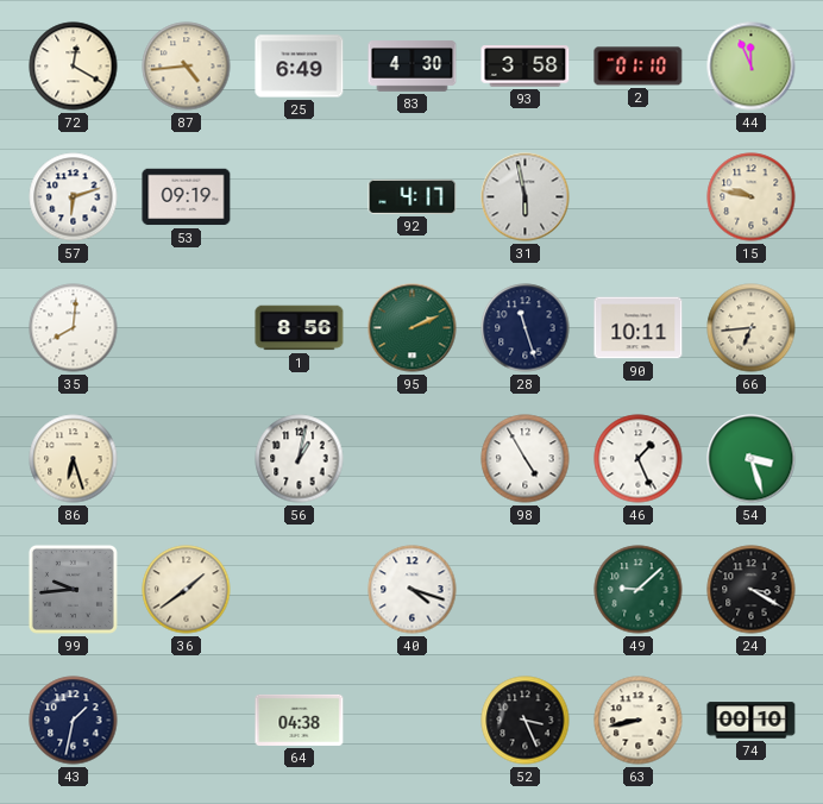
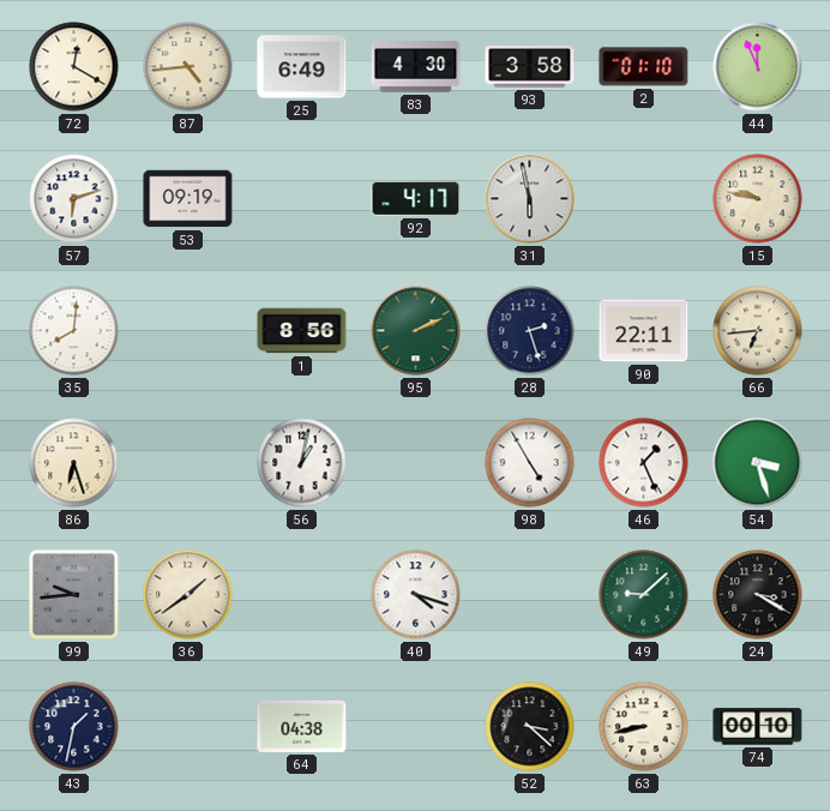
28: 11:27 -> 2:27 (530, 331)
90: 10:11 -> 22:11 (644, 331)
52: 3:26 -> 3:22 (530, 727)
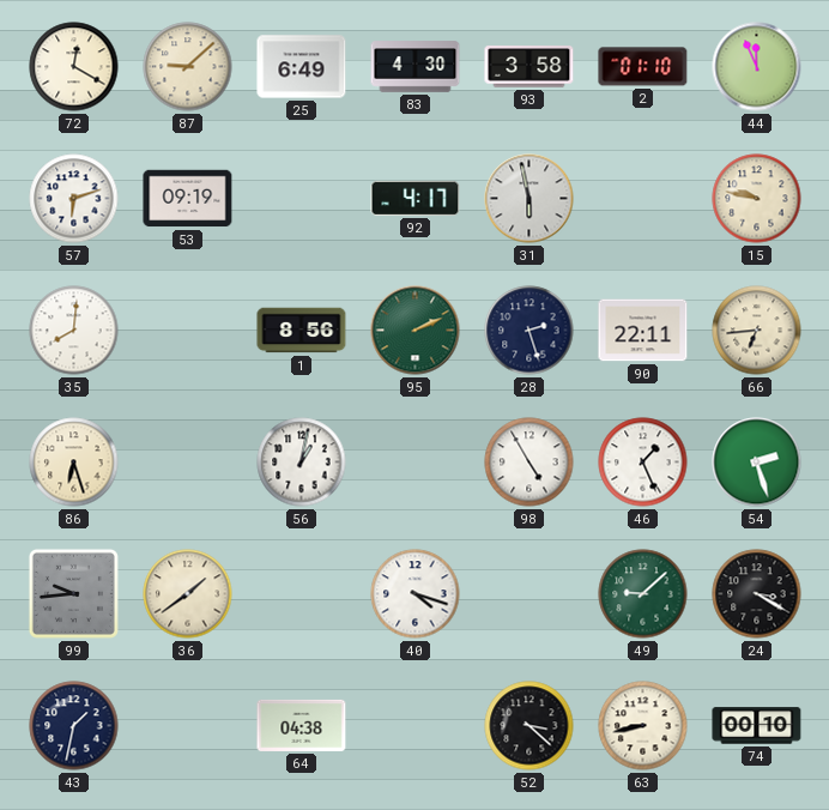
87: 4:44 -> 9:08 (188, 67)
54: 3:27 -> 2:27 (757, 463)
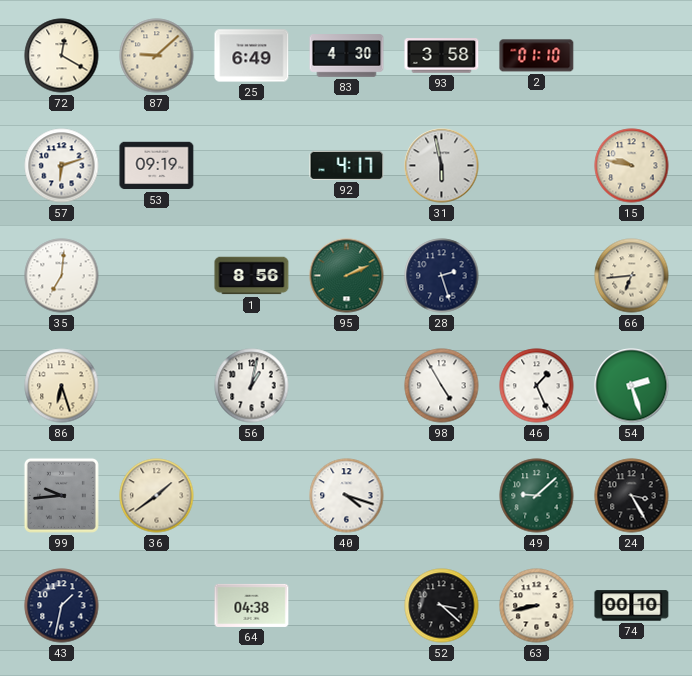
44: 11:56 -> none (757, 67)
35: 8:01 -> 7:01 (62, 276)
90: 22:11 -> none (643, 331)
24: 3:20 -> 3:25 (632, 496)
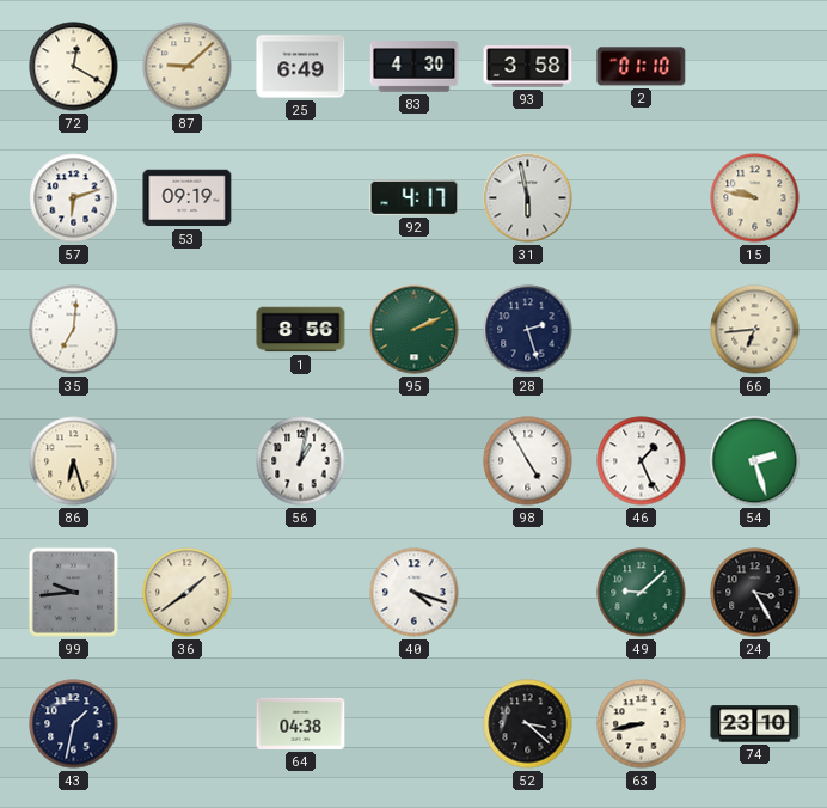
74: 00:10 -> 23:10 (755, 724)
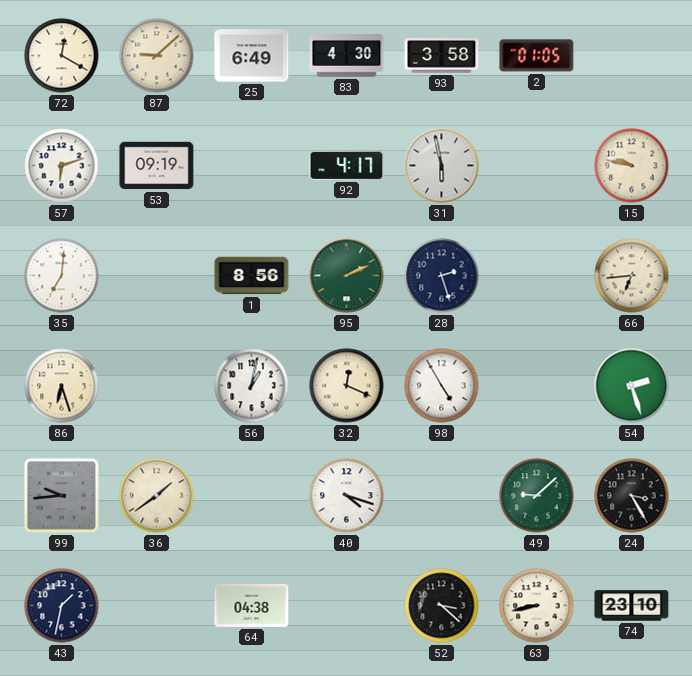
2: 01:10 -> 01:05 (537, 56)
32: none -> 12:19 (347, 386)
46: 1:26 -> none (642, 461)
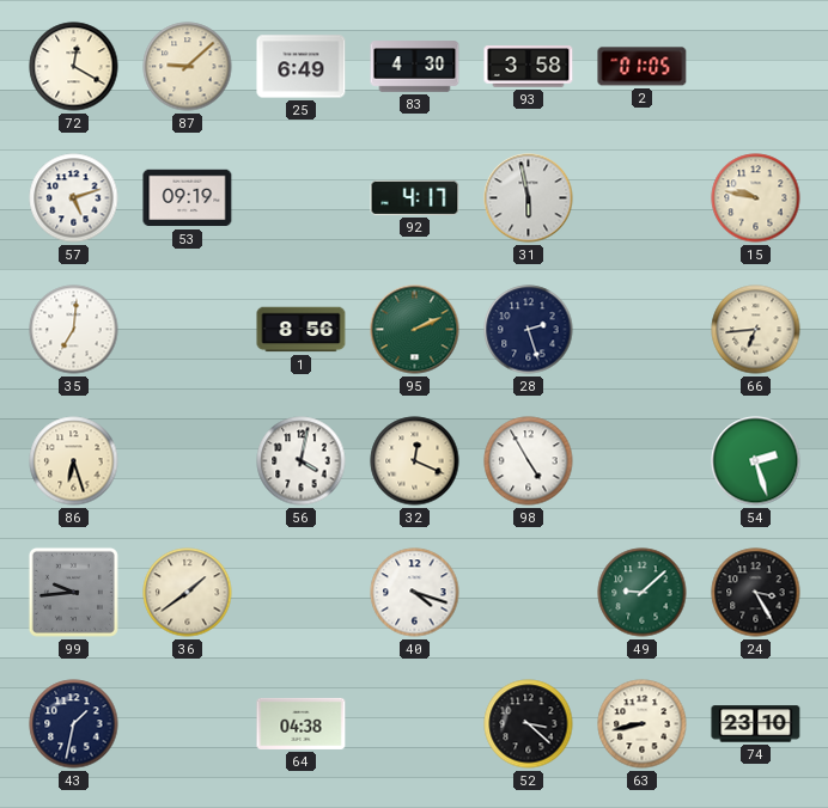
57: 6:12 -> 5:12 (74, 198)
56: 1:02 -> 4:02 (302, 461)
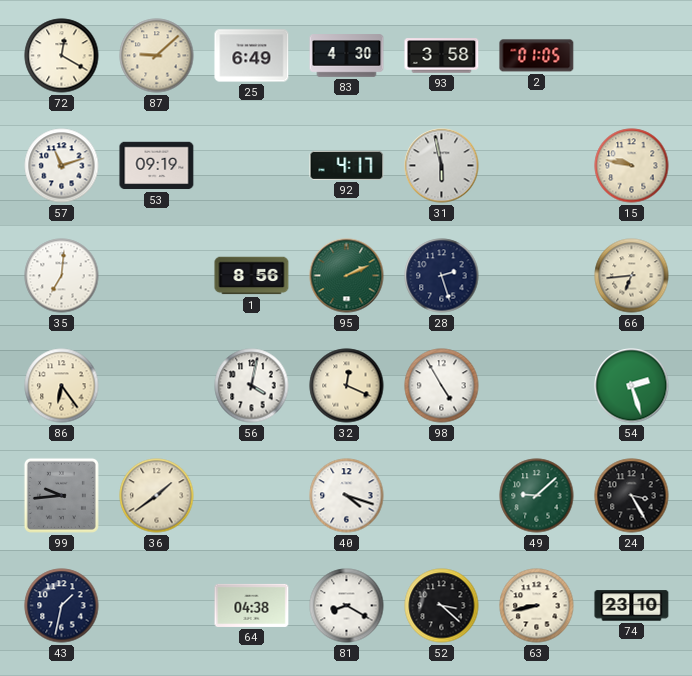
57: 5:12 -> 11:12 (62, 166)
86: 6:27 -> 6:24 (62, 386)
81: none -> 8:20 (347, 606)
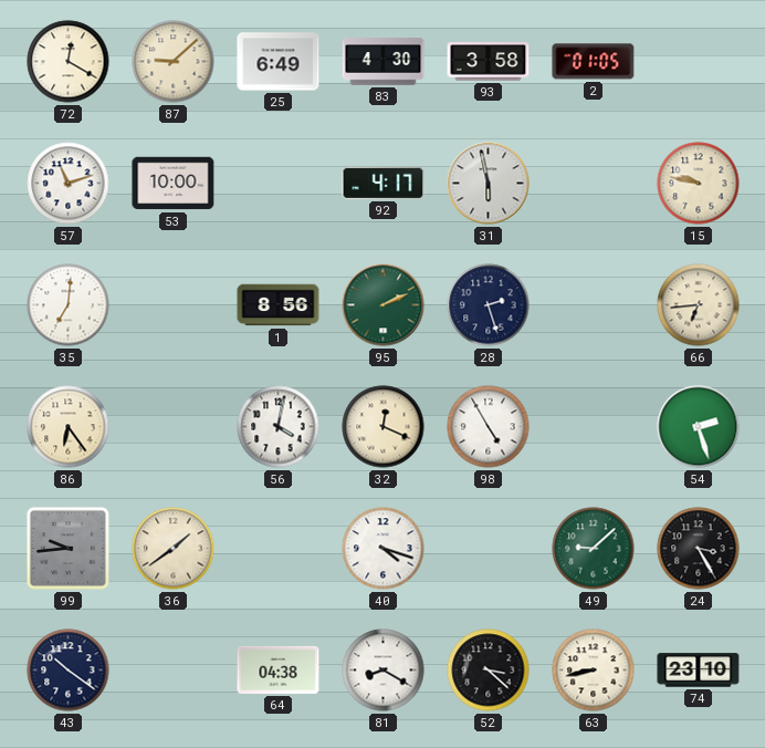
53: 09:19 -> 10:00 (174, 184)
43: 1:32 -> 10:21 (69, 671)
